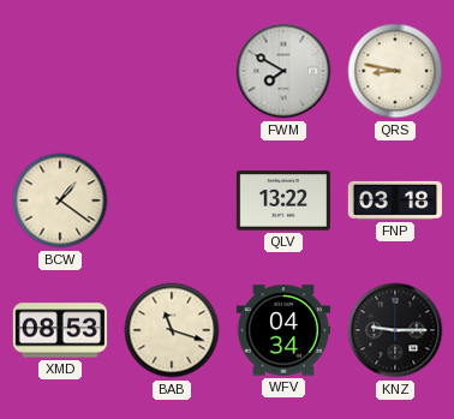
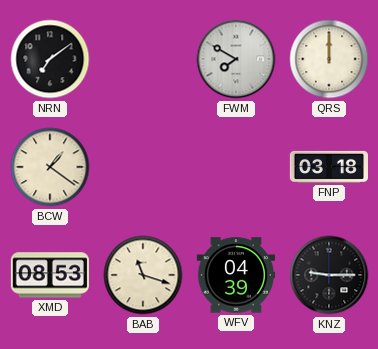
NRN: none -> 7:09 (50, 59)
QRS: 8:47 -> 12:00 (329, 59)
QLV: 13:22 -> none (283, 200)
WFV: 04:34 -> 04:39 (235, 275)
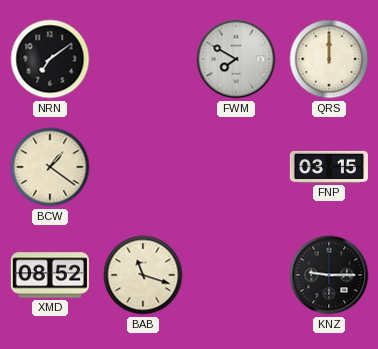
FNP: 03:18 -> 03:15 (328, 167)
XMD: 08:53 -> 08:52 (50, 275)
WFV: 04:39 -> none (235, 275)
